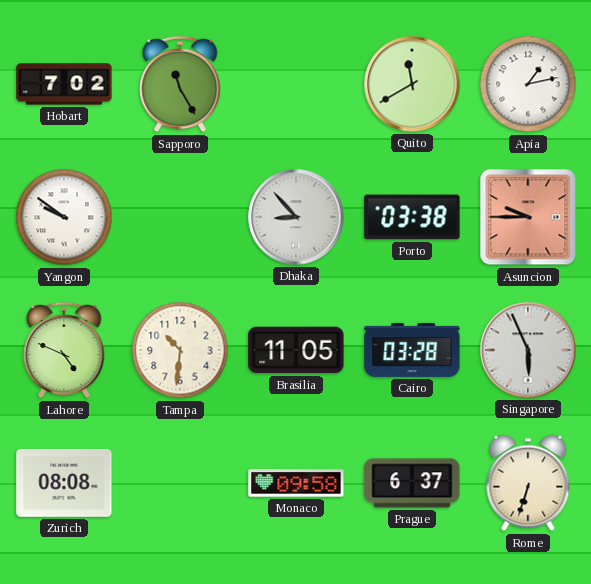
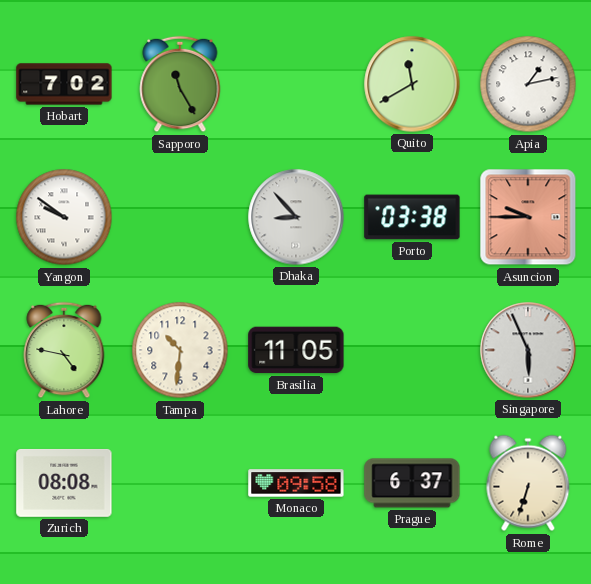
Lahore: 4:49 -> 4:47 (64, 350)
Cairo: 03:28 -> none (412, 350)
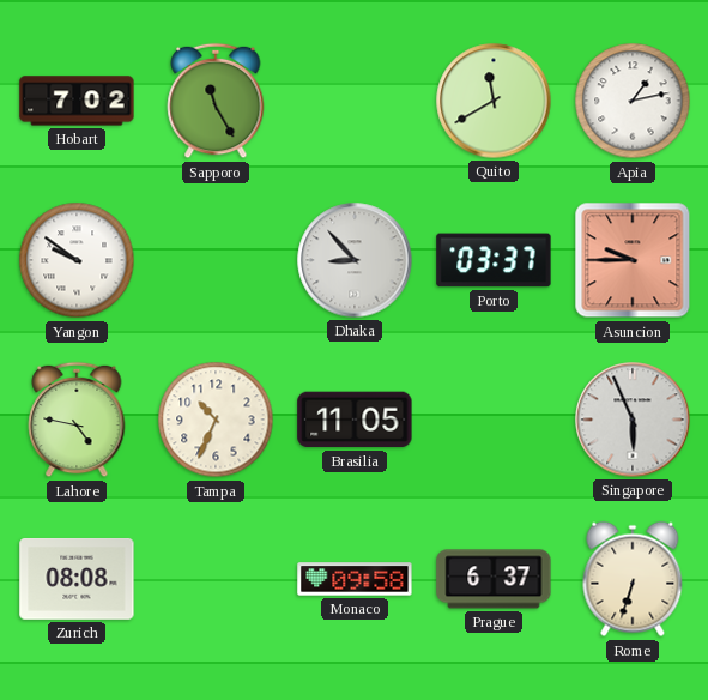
Porto: 03:38 -> 03:37 (494, 260)
Tampa: 10:31 -> 10:34 (216, 420)
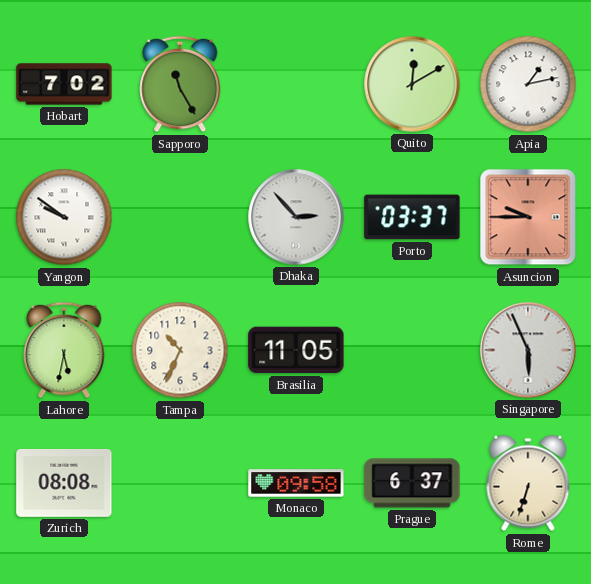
Quito: 11:40 -> 12:10 (412, 84)
Dhaka: 8:53 -> 2:53 (296, 217)
Lahore: 4:47 -> 5:32 (64, 350)
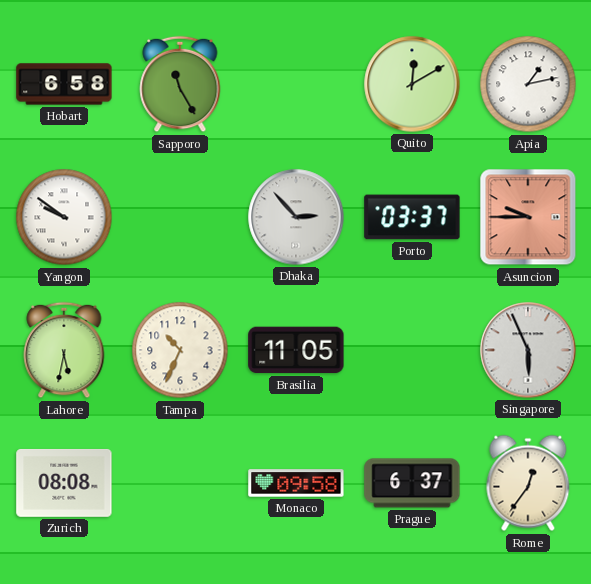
Hobart: 7:02 -> 6:58 (64, 84)
Rome: 6:33 -> 12:36 (528, 483)
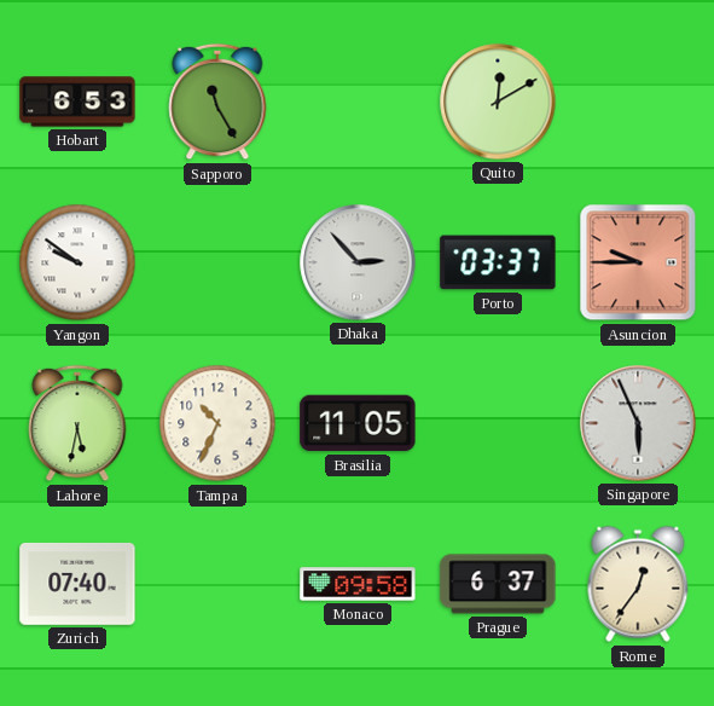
Hobart: 6:58 -> 6:53 (77, 102)
Apia: 1:13 -> none (528, 84)
Zurich: 08:08 -> 07:40 (77, 584)
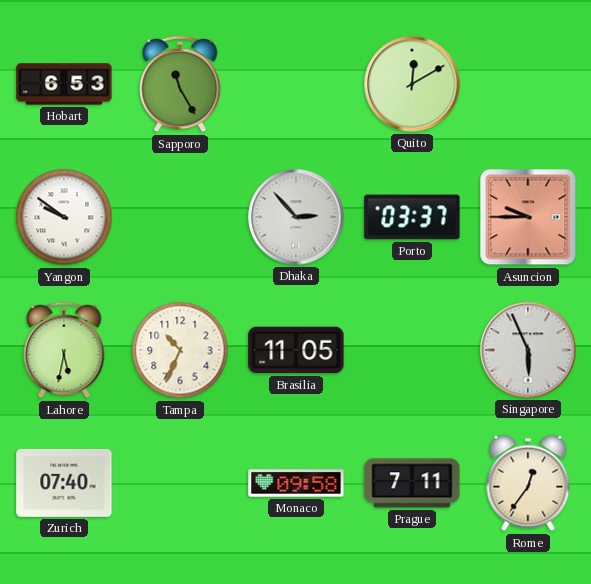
Prague: 6:37 -> 7:11 (412, 483)
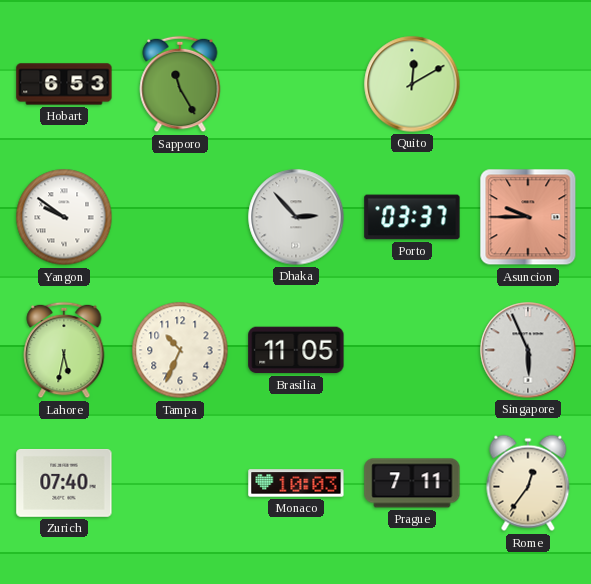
Monaco: 09:58 -> 10:03 (296, 483)
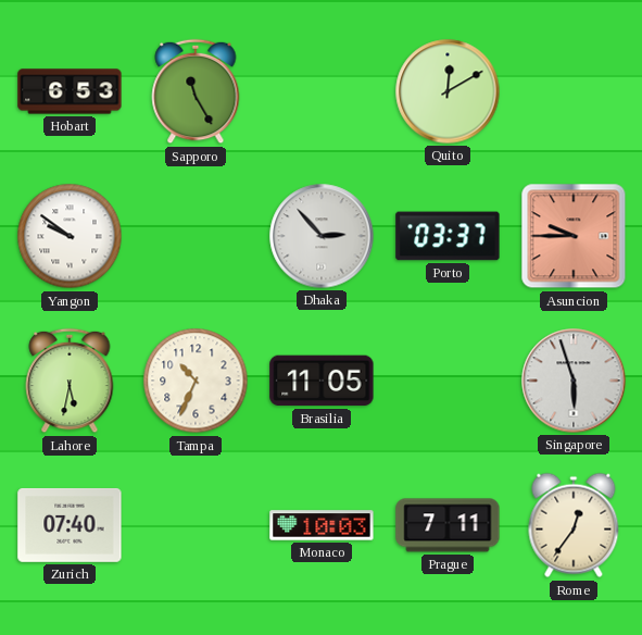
Singapore: 5:56 -> 5:57 (574, 381)
